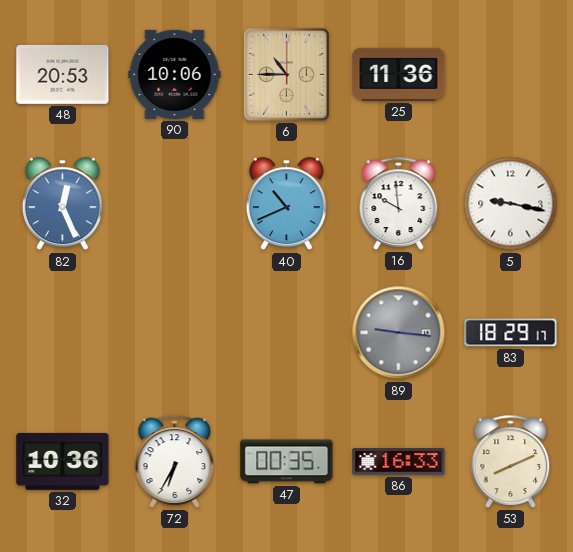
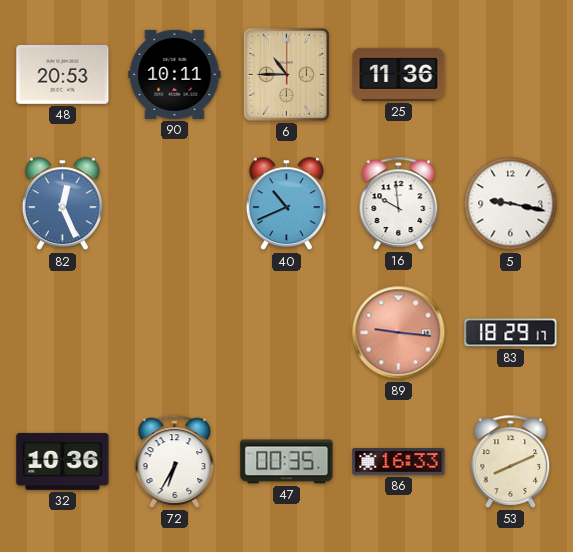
90: 10:06 -> 10:11 (175, 74)
89 dial: grey -> salmon (399, 333)
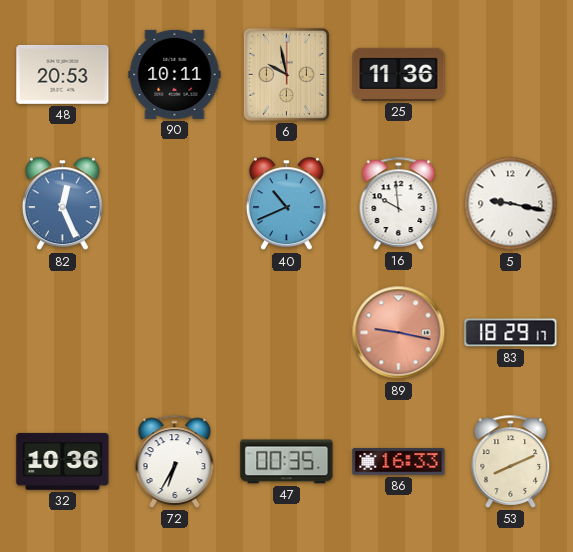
6: 10:45 -> 9:58 (286, 74)
89: 9:16 -> 9:17 (399, 333)
